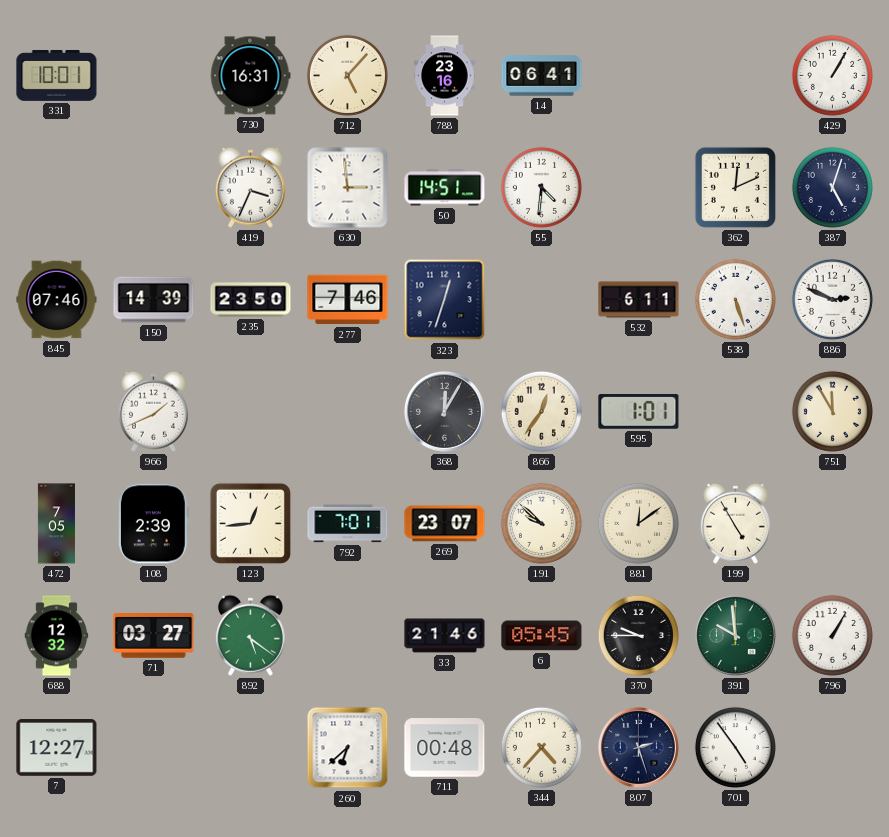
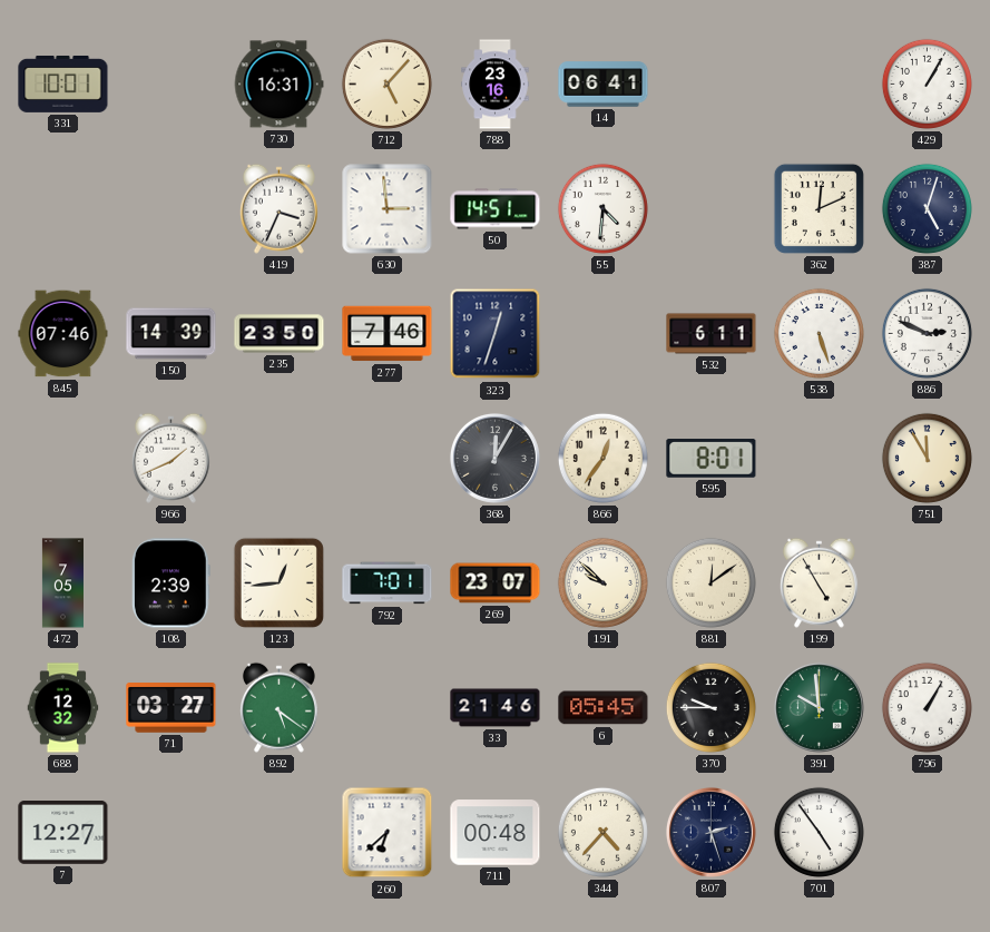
595: 1:01 -> 8:01 (712, 459)
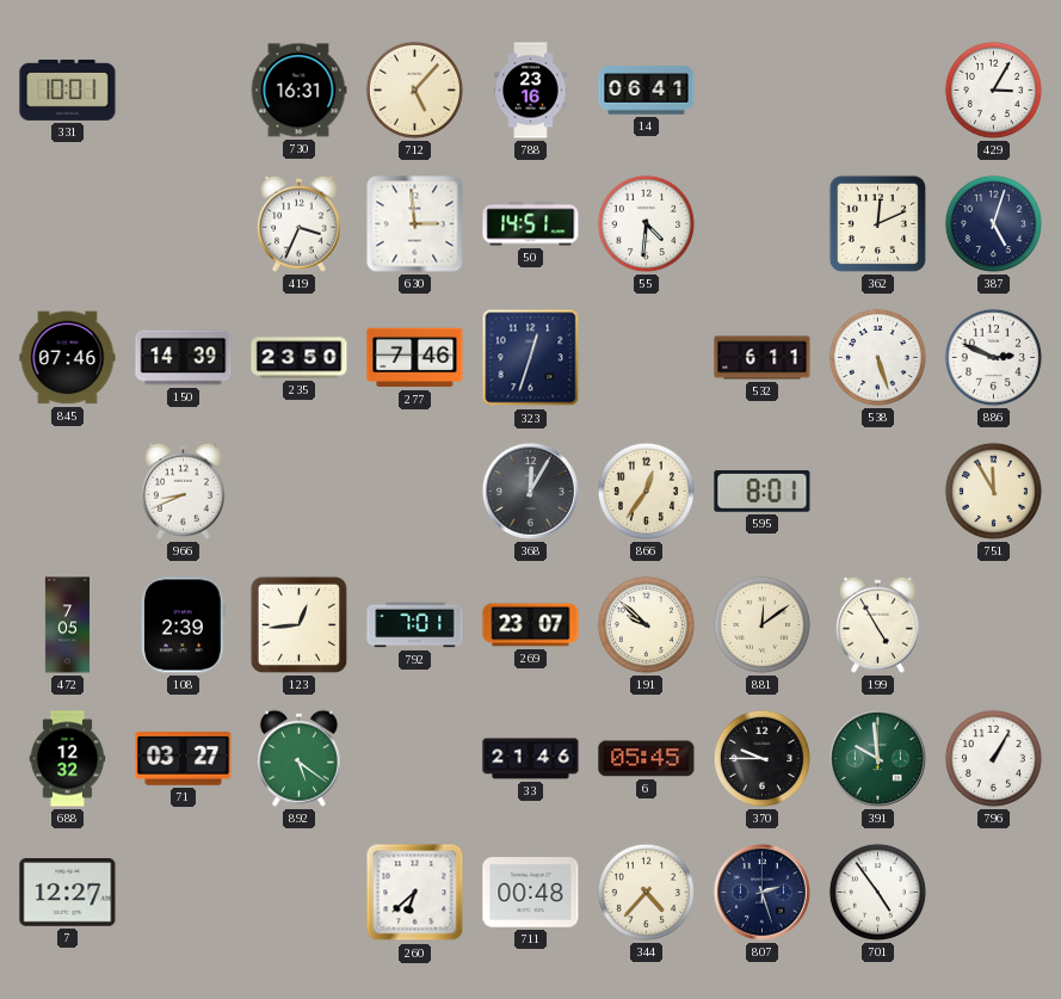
429: 1:05 -> 3:05 (993, 90)
966: 1:41 -> 8:41 (183, 491)
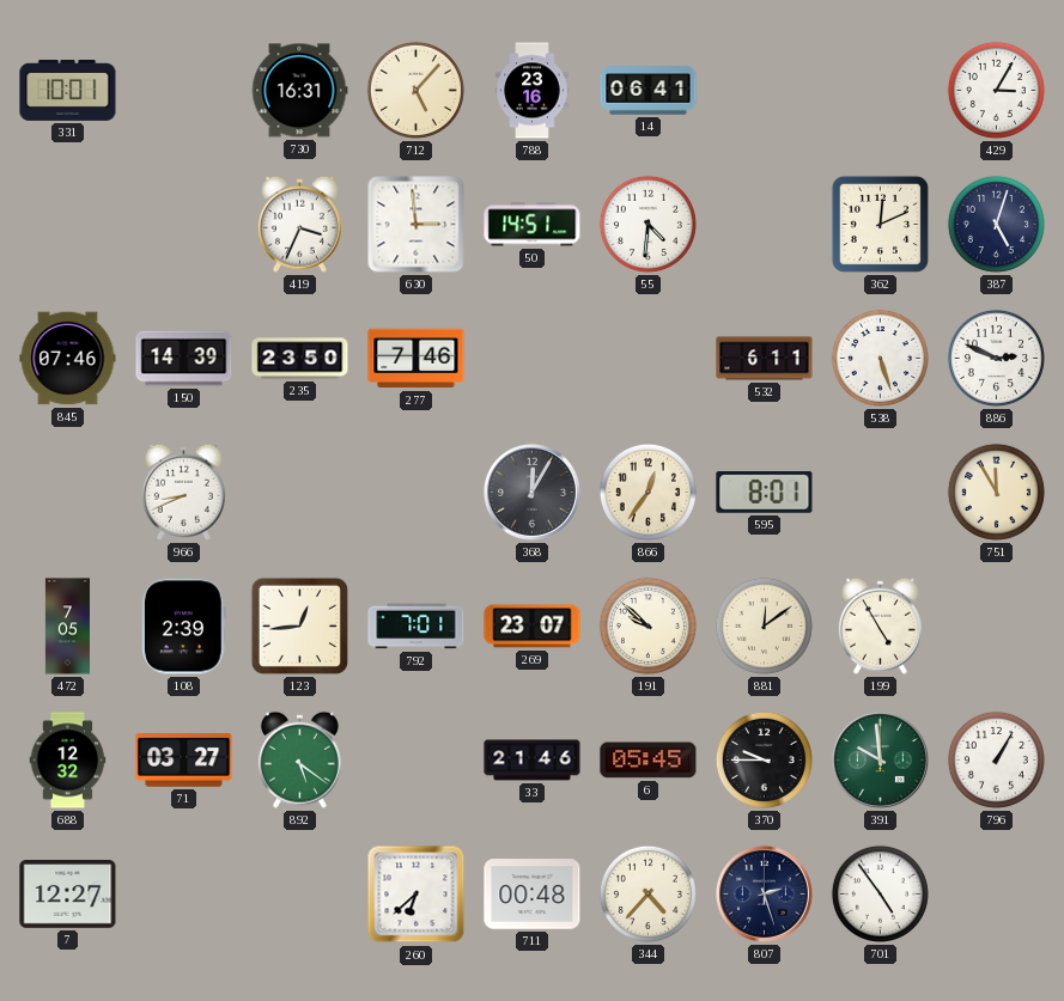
323: 12:33 -> none (531, 358)
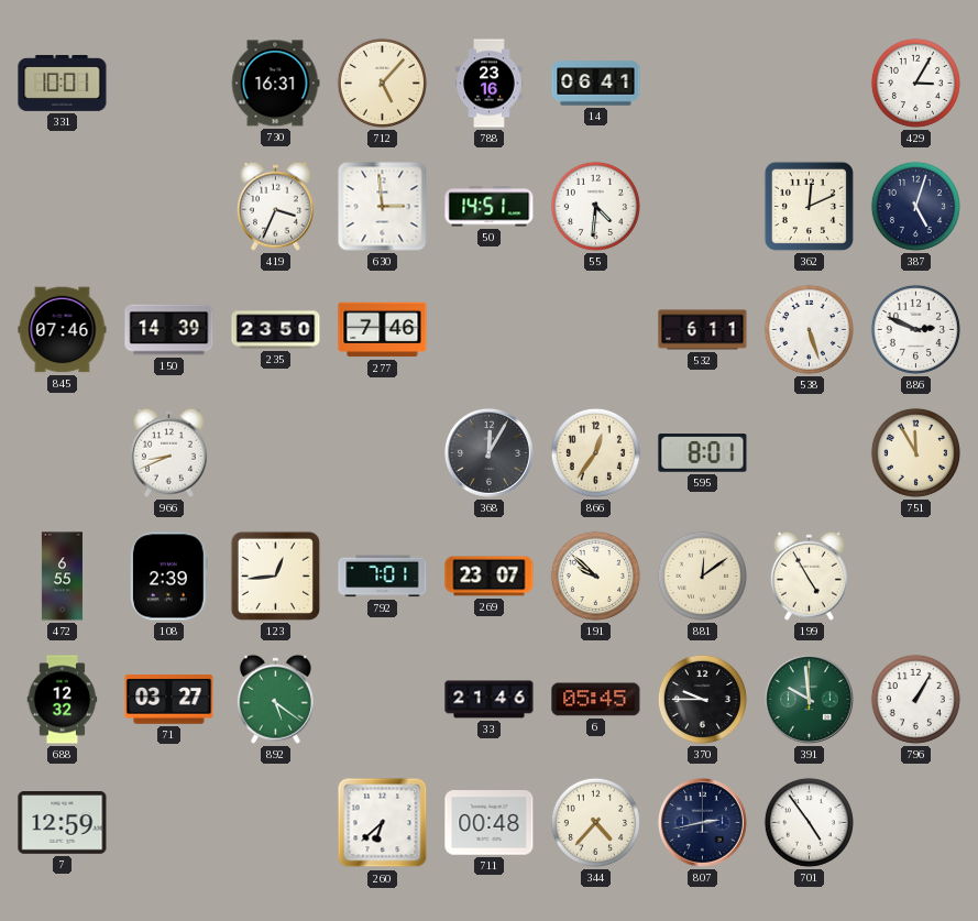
472: 7:05 -> 6:55 (62, 577)
7: 12:27 -> 12:59 (63, 823)
807: 2:27 -> 2:43 (702, 822)
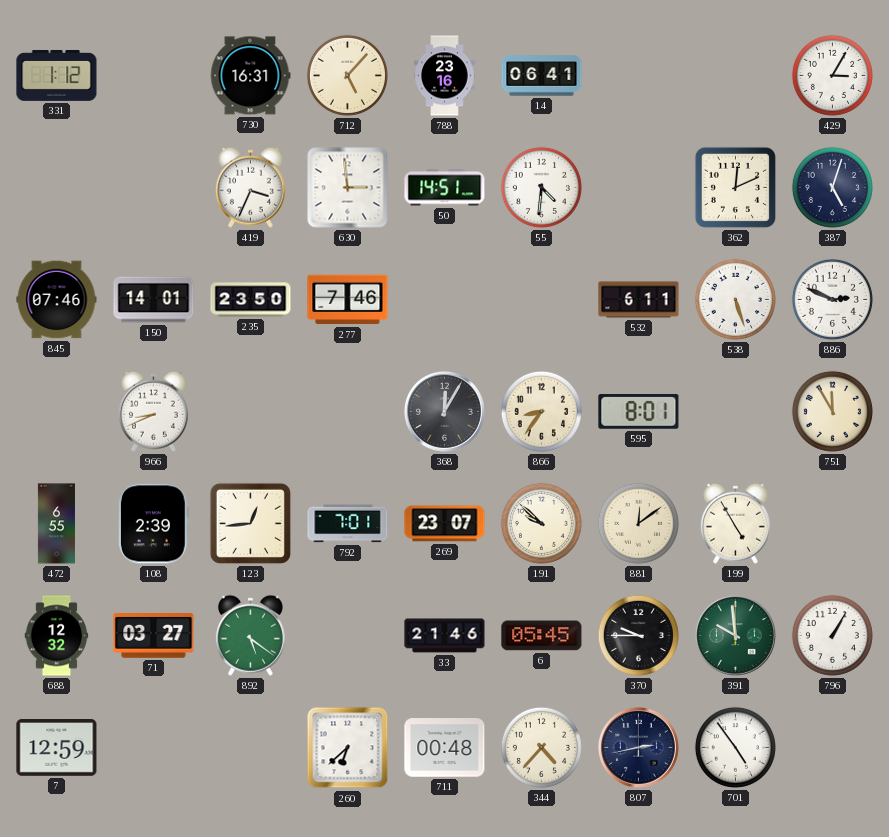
331: 10:01 -> 1:12 (57, 75)
150: 14:39 -> 14:01 (154, 300)
866: 12:36 -> 8:36 (541, 411)
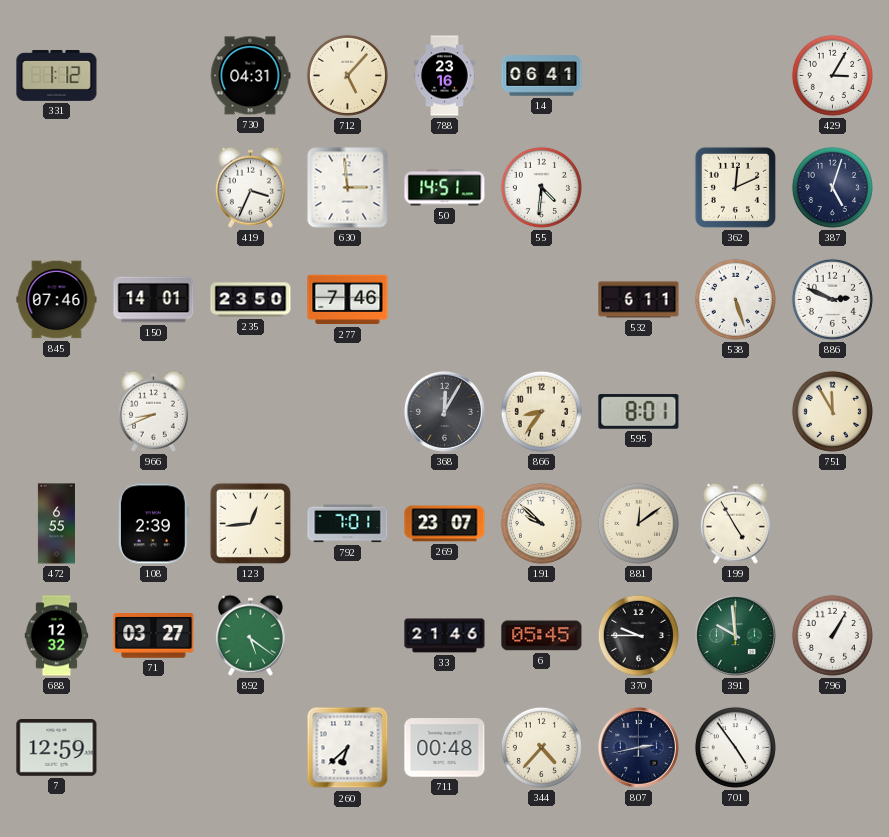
730: 16:31 -> 04:31 (250, 76)
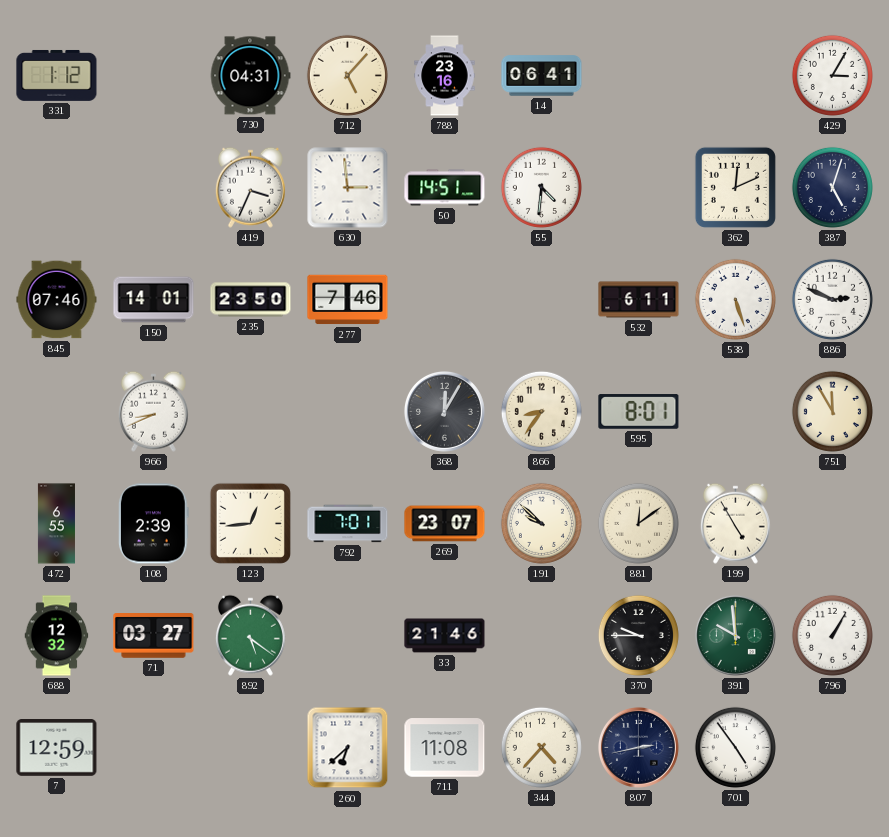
6: 05:45 -> none (542, 636)
711: 00:48 -> 11:08 (445, 748)
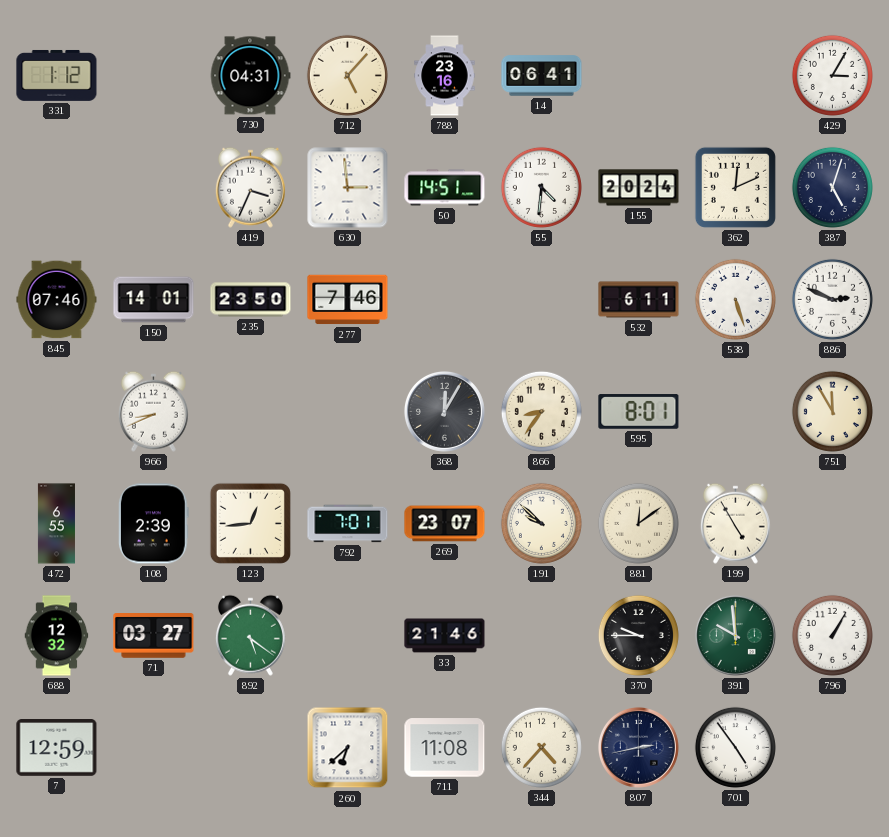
155: none -> 20:24 (639, 188)
